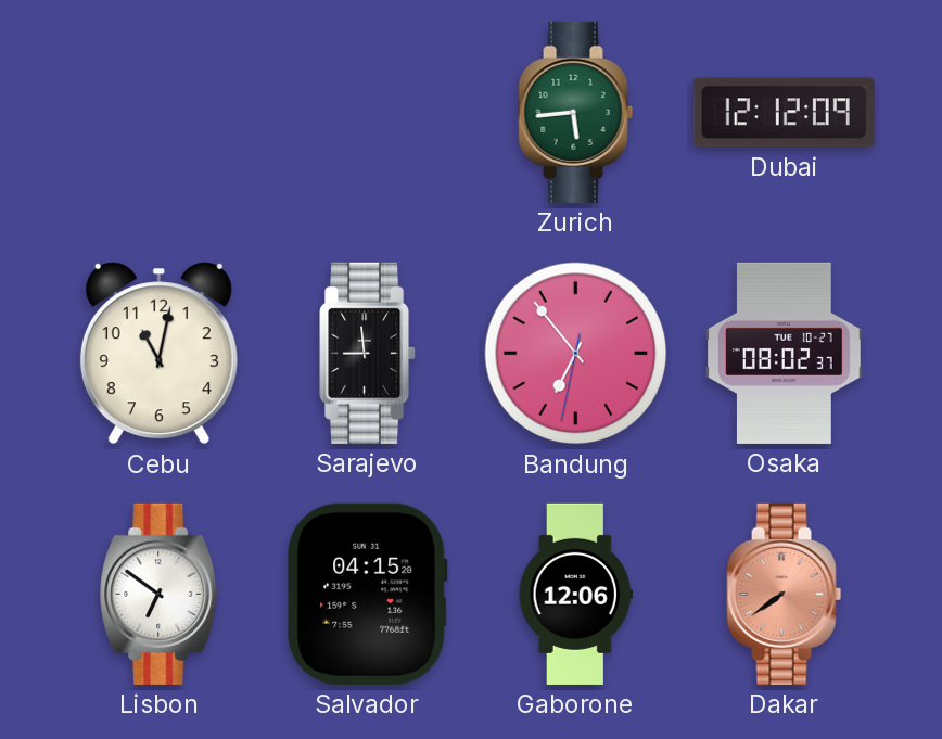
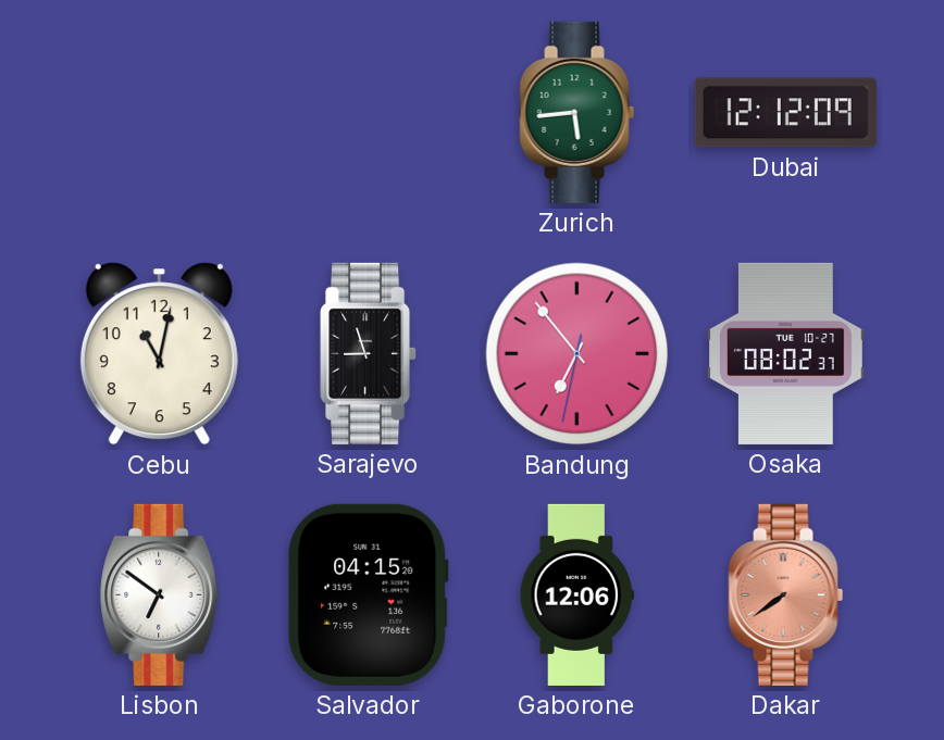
Sarajevo: 8:59 -> 8:57 (369, 353)
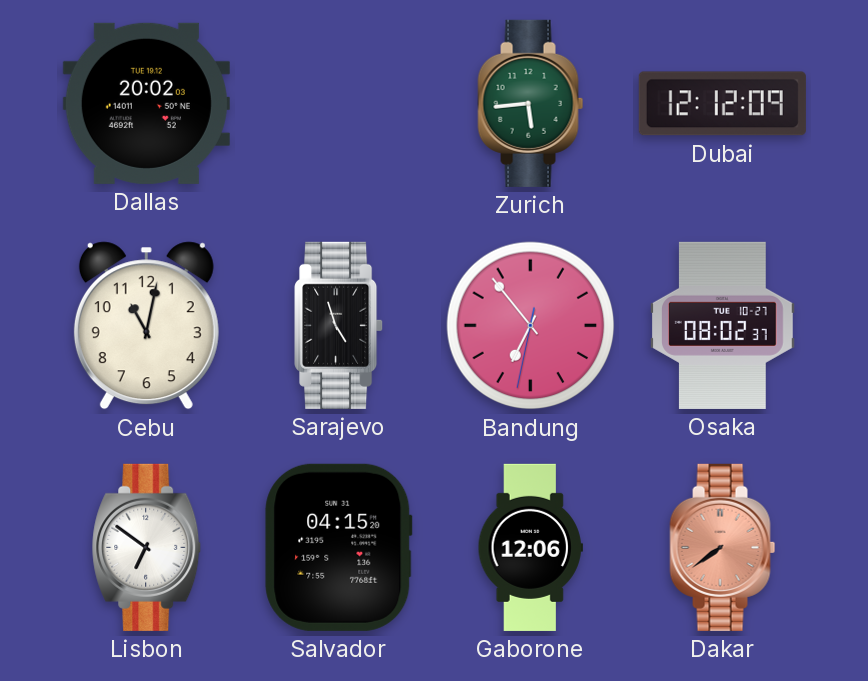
Dallas: none -> 20:02 (146, 103)
Sarajevo: 8:57 -> 4:57 (339, 325)
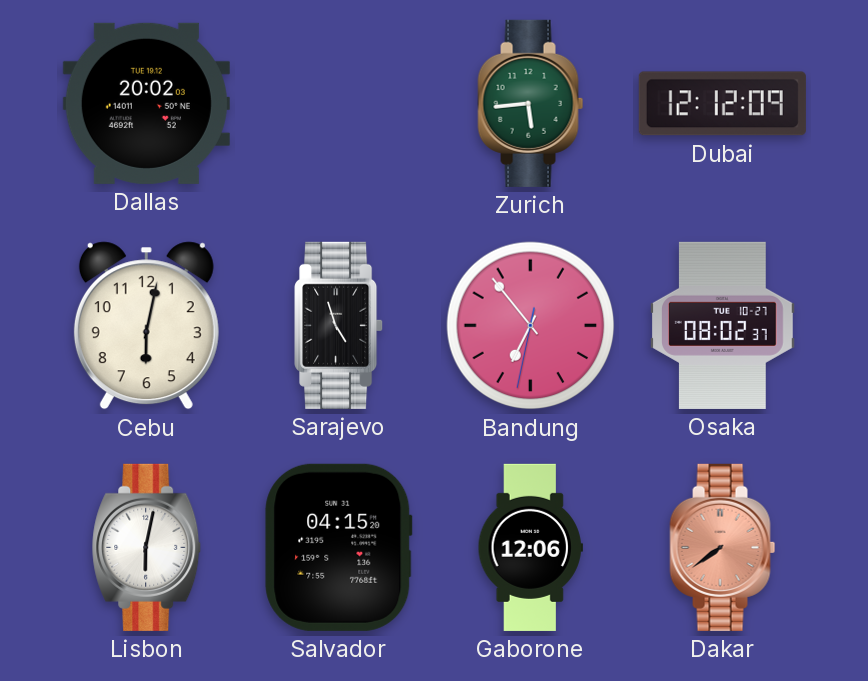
Cebu: 11:02 -> 6:02 (146, 326)
Lisbon: 6:51 -> 6:02 (147, 547)
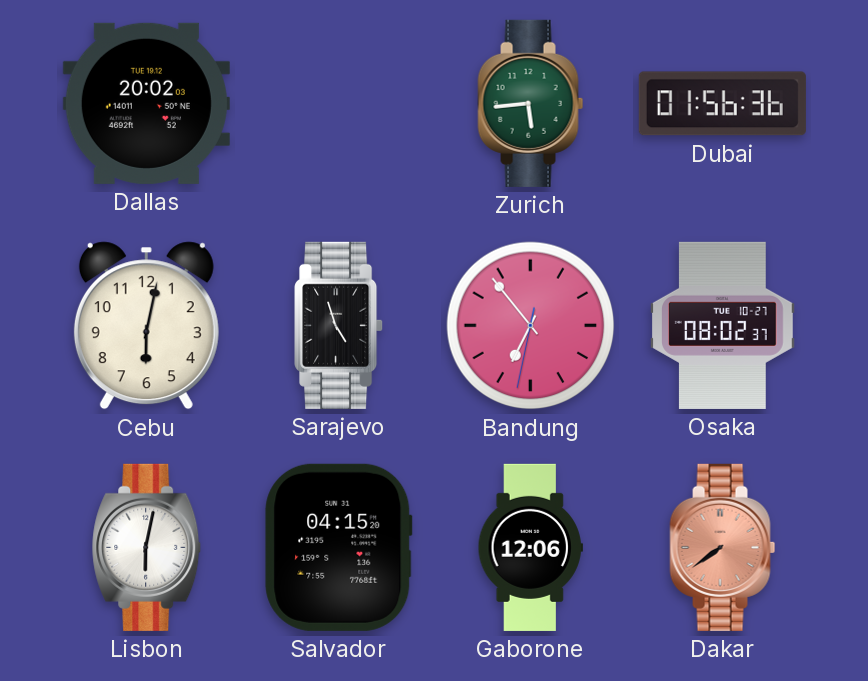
Dubai: 12:12 -> 01:56 (722, 104)
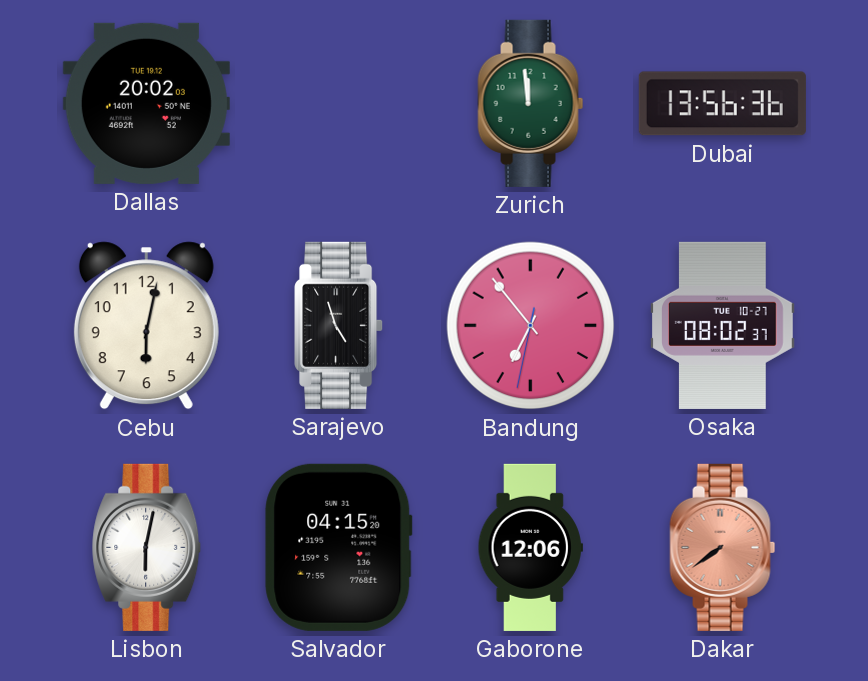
Zurich: 5:44 -> 11:59 (531, 103)
Dubai: 01:56 -> 13:56 (722, 104)
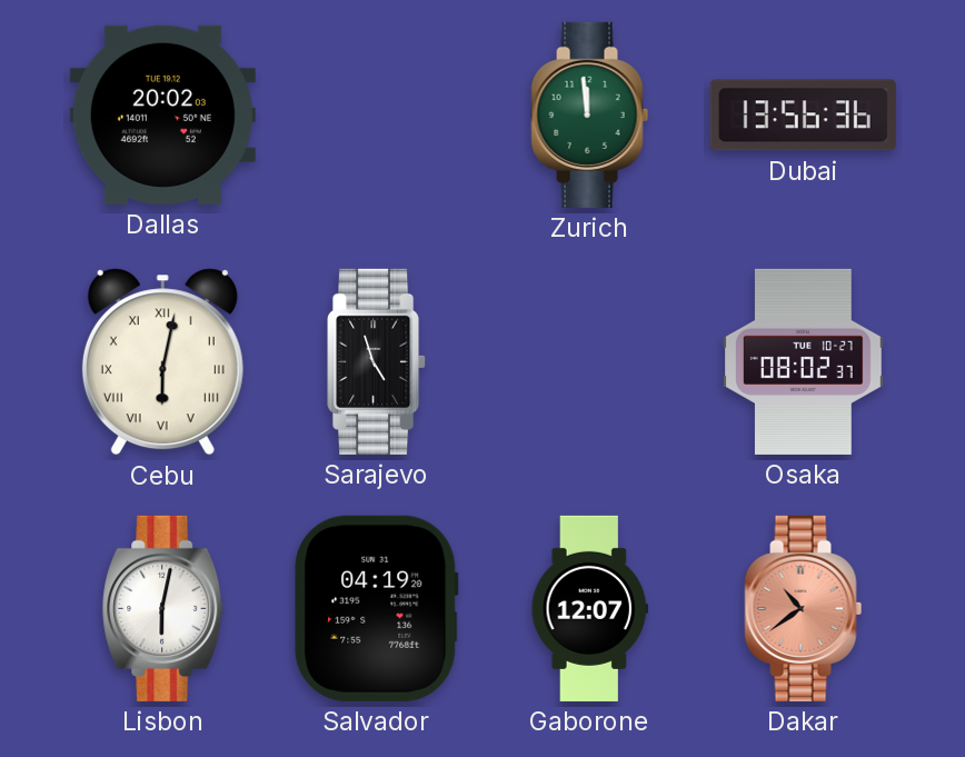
Cebu numerals: Arabic -> Roman (162, 362)
Bandung: 6:53 -> none (531, 326)
Salvador: 04:15 -> 04:19 (377, 608)
Gaborone: 12:06 -> 12:07 (589, 608)
Dakar: 7:39 -> 10:39 (804, 608)
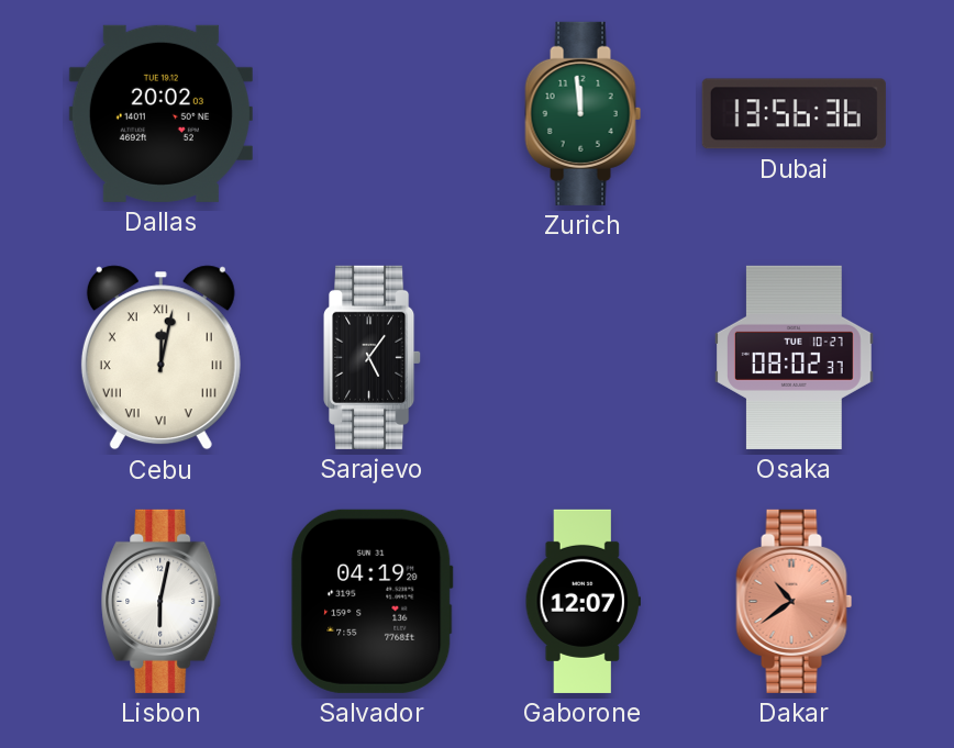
Cebu: 6:02 -> 12:02 (160, 358)
Sarajevo: 4:57 -> 5:06 (373, 357)
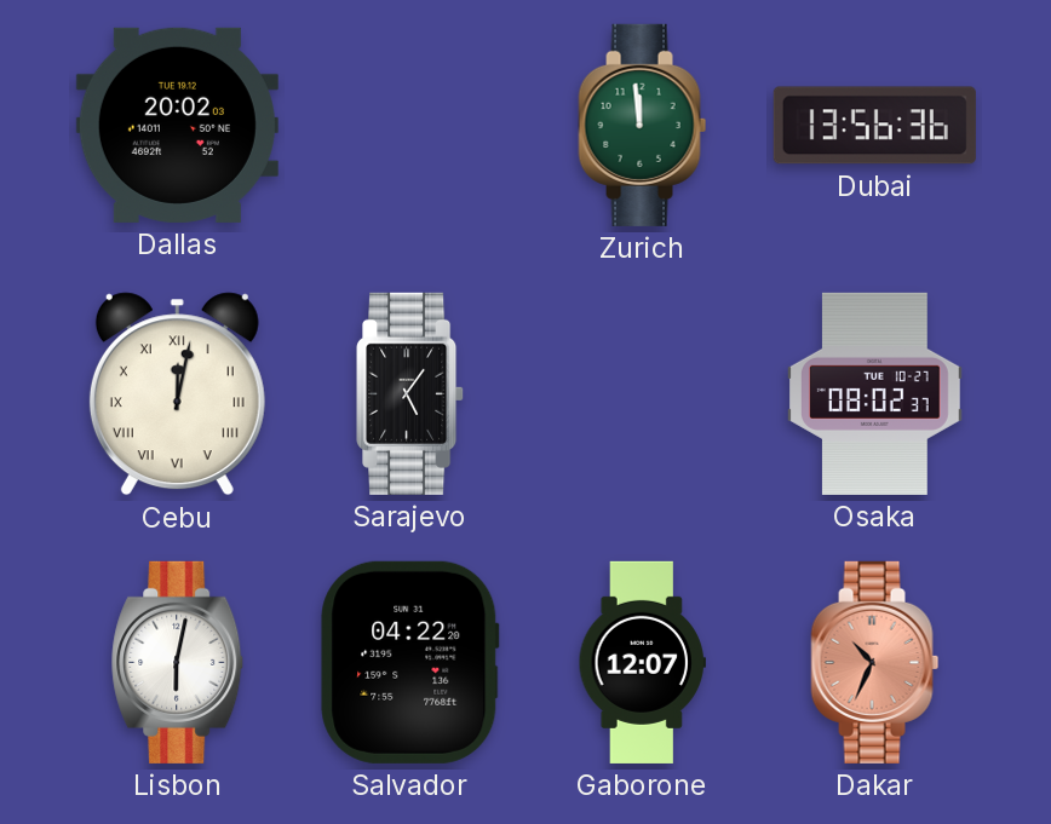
Salvador: 04:19 -> 04:22 (410, 662)
Dakar: 10:39 -> 10:34 (875, 662)
